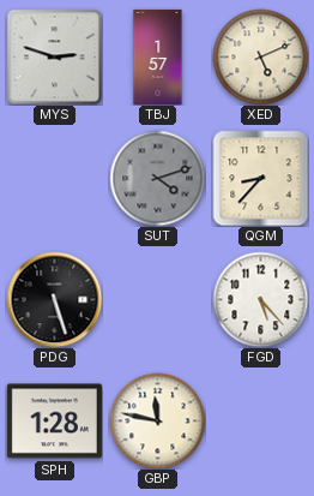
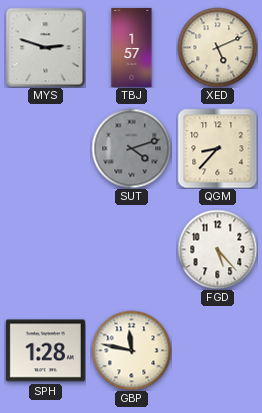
PDG: 5:27 -> none (54, 299)
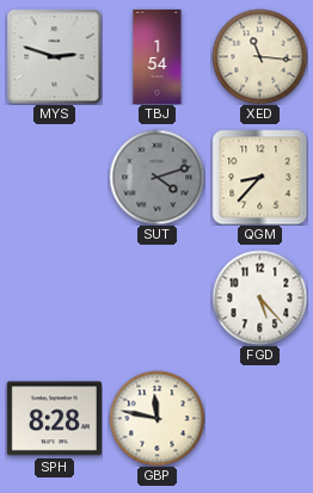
TBJ: 1:57 -> 1:54 (158, 56)
XED: 5:11 -> 11:16 (259, 56)
SPH: 1:28 -> 8:28 (54, 419)
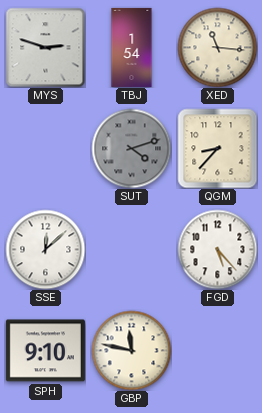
SSE: none -> 12:08 (45, 249)
SPH: 8:28 -> 9:10 (45, 351)
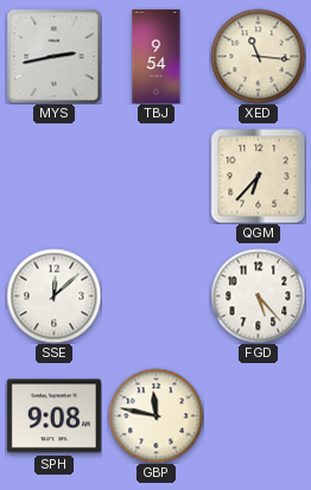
MYS: 2:48 -> 2:43 (53, 56)
TBJ: 1:54 -> 9:54 (157, 56)
SUT: 4:12 -> none (131, 148)
QGM: 8:37 -> 6:37 (258, 176)
SPH: 9:10 -> 9:08 (53, 416)
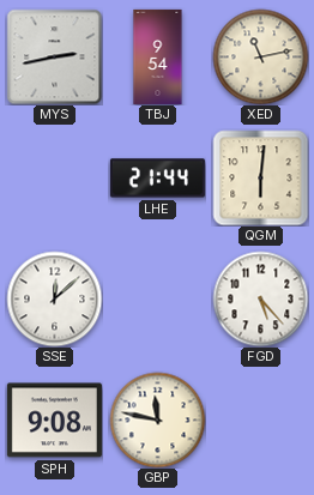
XED: 11:16 -> 11:13 (260, 56)
LHE: none -> 21:44 (157, 179)
QGM: 6:37 -> 6:01 (260, 177)
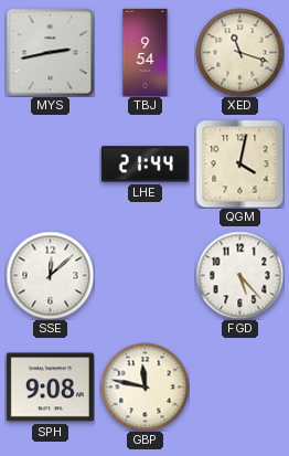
XED: 11:13 -> 11:18 (239, 52)
QGM: 6:01 -> 4:02 (239, 163)
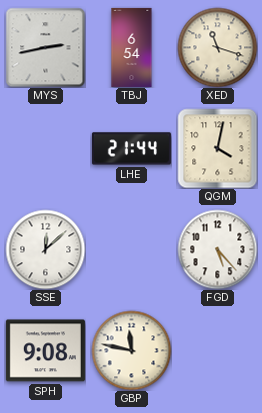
TBJ: 9:54 -> 6:54 (132, 47)
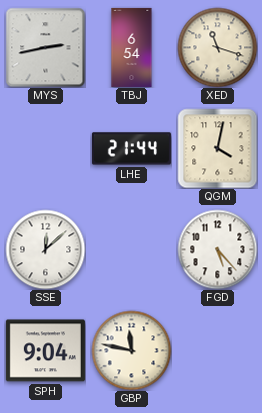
SPH: 9:08 -> 9:04 (45, 351)
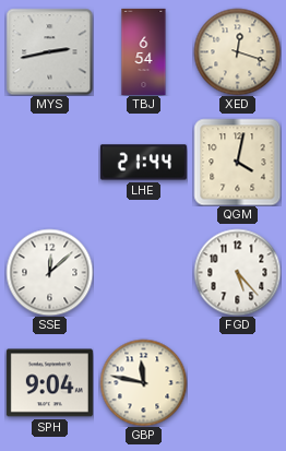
XED: 11:18 -> 12:18 (237, 51)
